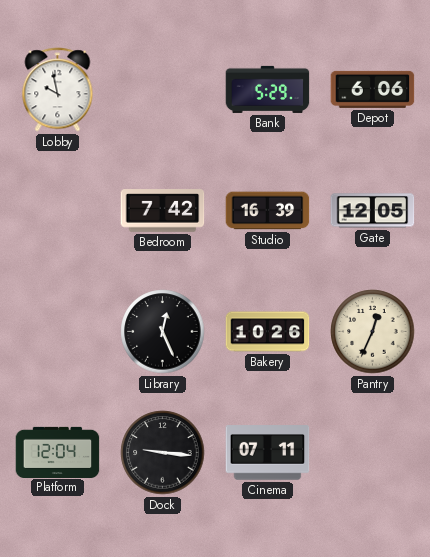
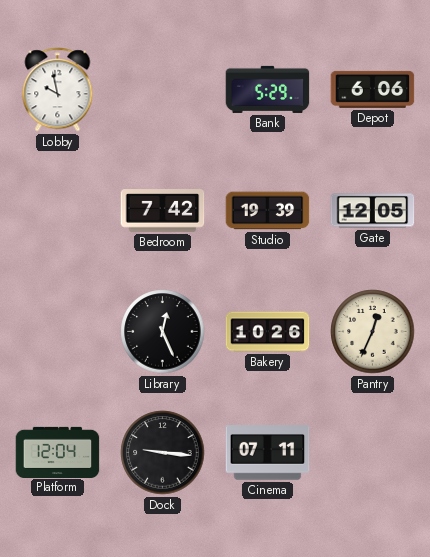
Studio: 16:39 -> 19:39 (268, 211)
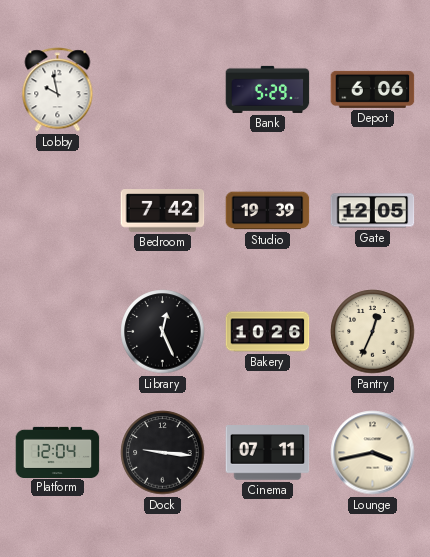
Lounge: none -> 3:43 (373, 453)
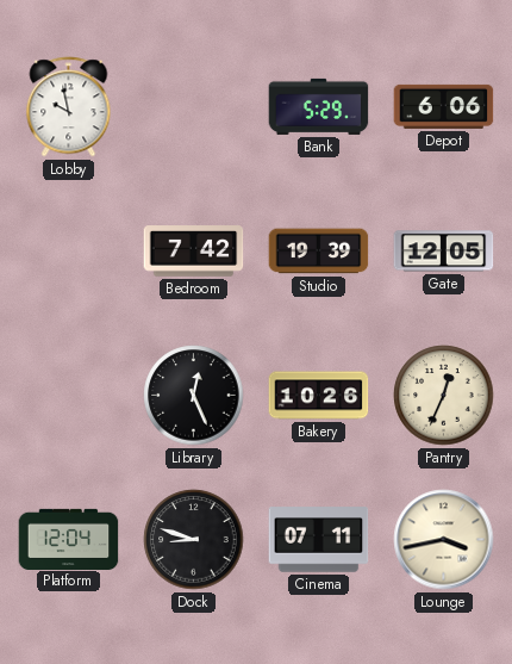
Dock: 9:16 -> 8:48 (194, 540)
